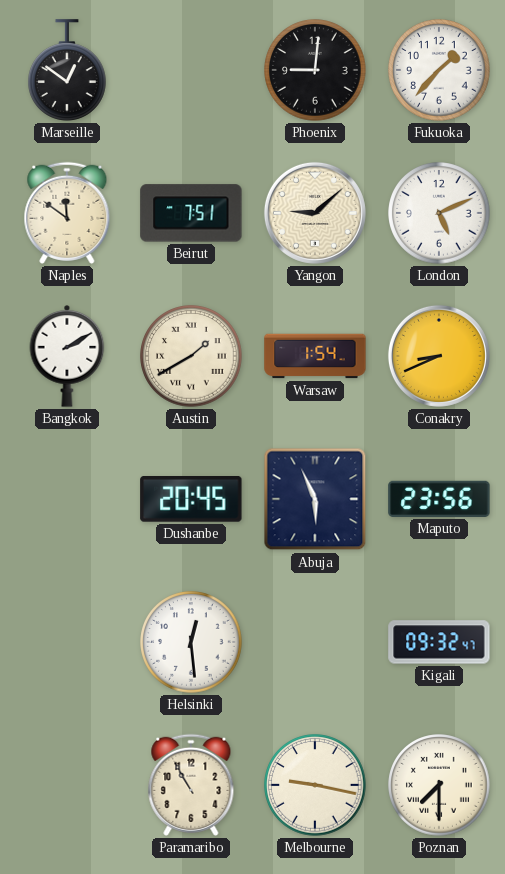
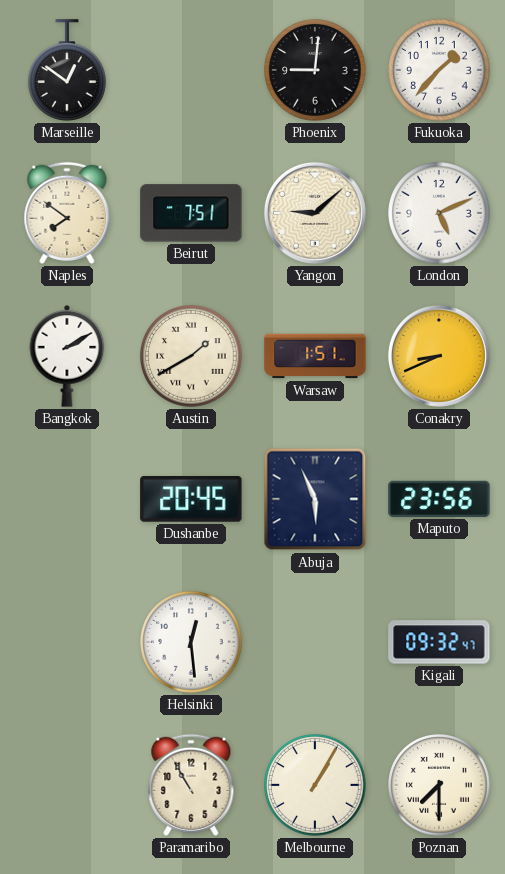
Naples: 11:51 -> 7:51 (67, 213)
Warsaw: 1:54 -> 1:51 (315, 356)
Melbourne: 9:17 -> 1:05 (315, 785)
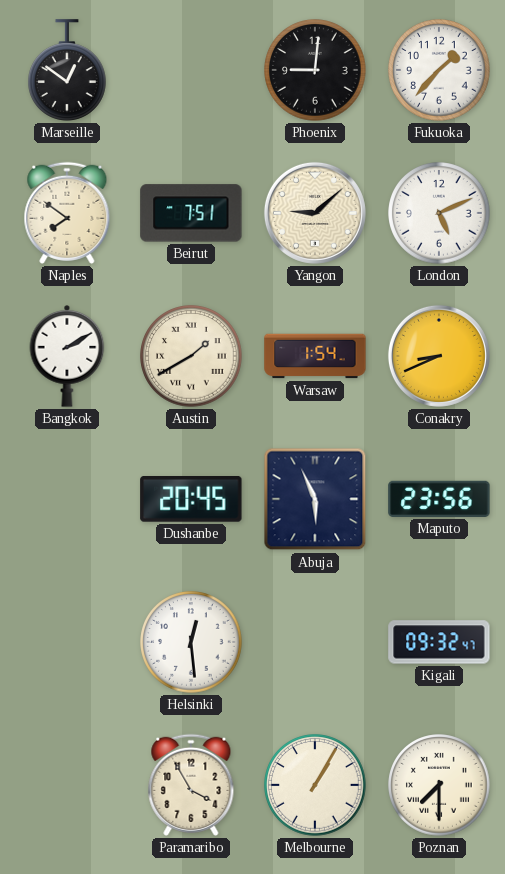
Warsaw: 1:51 -> 1:54 (315, 356)
Paramaribo: 10:55 -> 3:55 (191, 785)
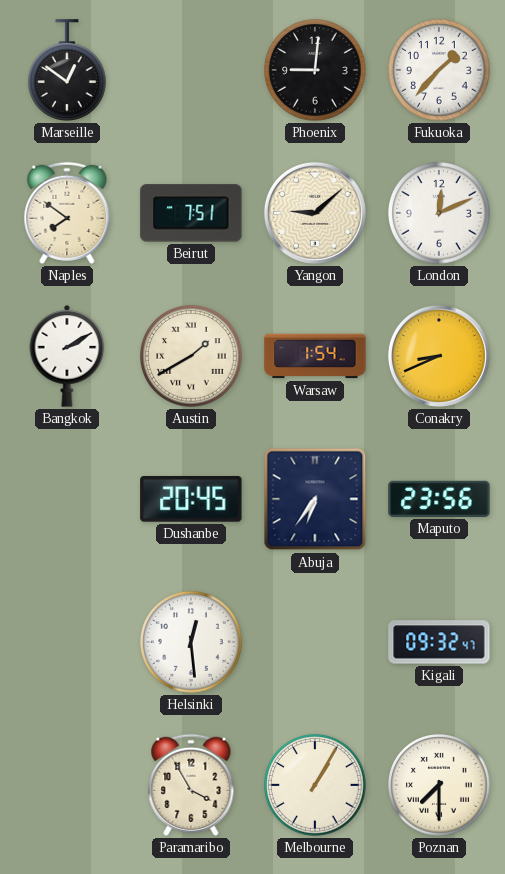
London: 5:11 -> 12:11 (439, 213)
Abuja: 5:56 -> 6:36 (315, 499)
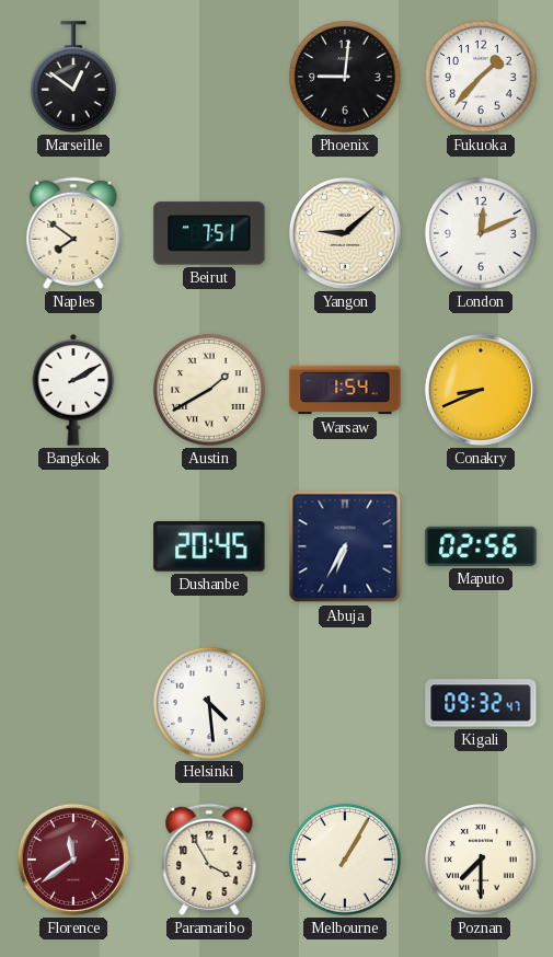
Abuja: 6:36 -> 6:35 (345, 546)
Maputo: 23:56 -> 02:56 (481, 546)
Helsinki: 12:29 -> 4:29 (209, 703)
Florence: none -> 11:39 (73, 860)
